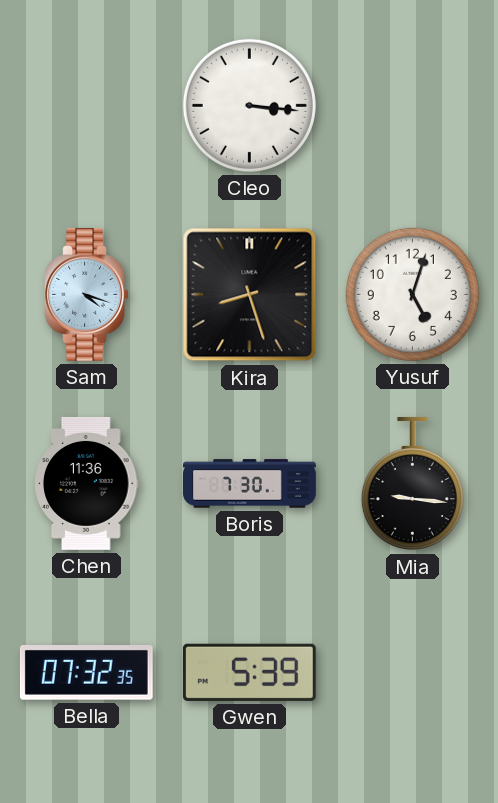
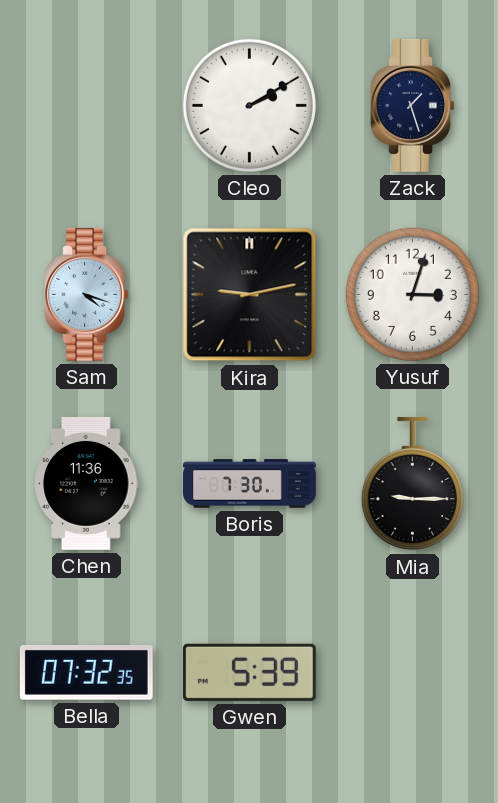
Cleo: 3:16 -> 2:10 (249, 105)
Zack: none -> 1:27 (412, 105)
Kira: 8:27 -> 9:13 (250, 295)
Yusuf: 5:03 -> 3:03 (412, 294)
Mia: 9:16 -> 9:15 (412, 484)
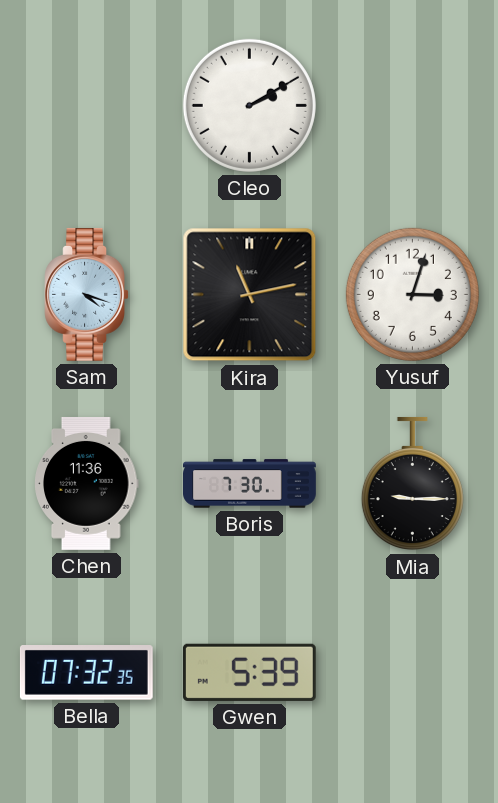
Zack: 1:27 -> none (412, 105)
Kira: 9:13 -> 11:13 (250, 295)
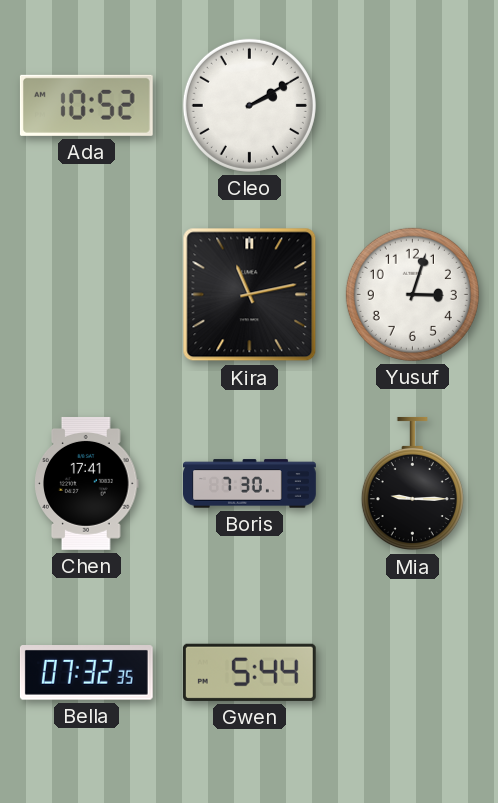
Ada: none -> 10:52 (86, 105)
Sam: 4:18 -> none (86, 294)
Chen: 11:36 -> 17:41 (87, 483)
Gwen: 5:39 -> 5:44 (249, 672)
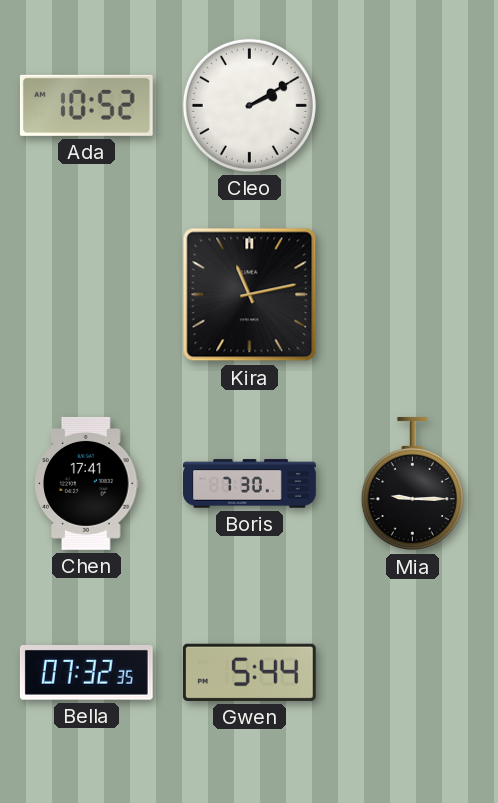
Yusuf: 3:03 -> none (412, 294)
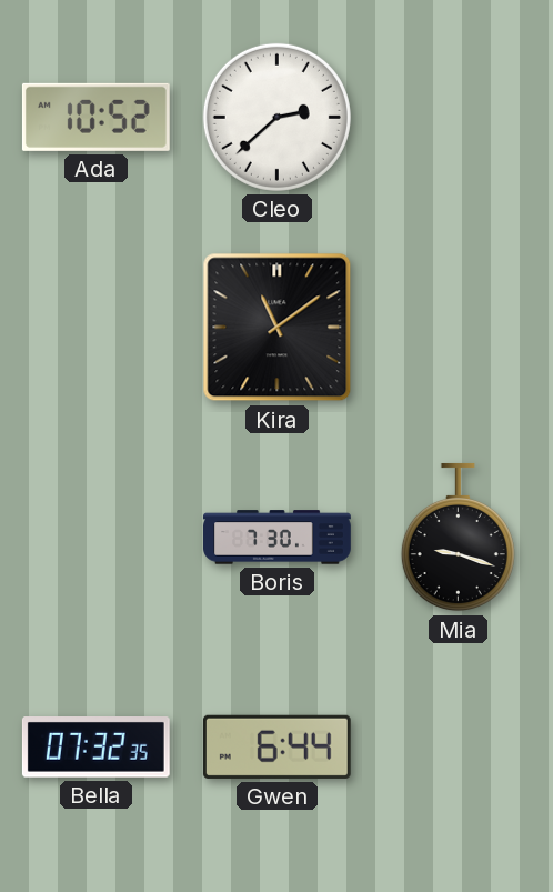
Cleo: 2:10 -> 2:38 (276, 117)
Kira: 11:13 -> 11:09 (278, 328)
Chen: 17:41 -> none (87, 483)
Mia: 9:15 -> 9:18 (458, 538)
Gwen: 5:44 -> 6:44 (276, 746)
